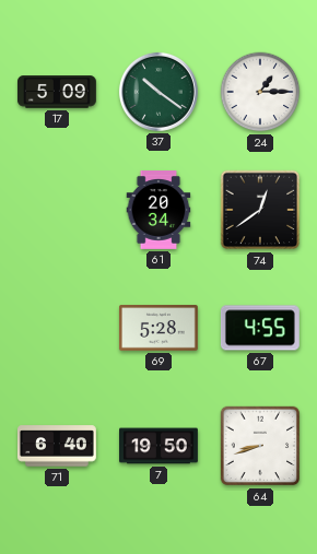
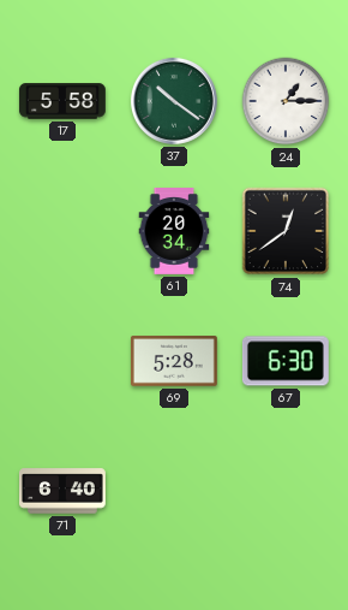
17: 5:09 -> 5:58 (62, 101)
67: 4:55 -> 6:30 (286, 361)
7: 19:50 -> none (160, 446)
64: 8:42 -> none (260, 446)
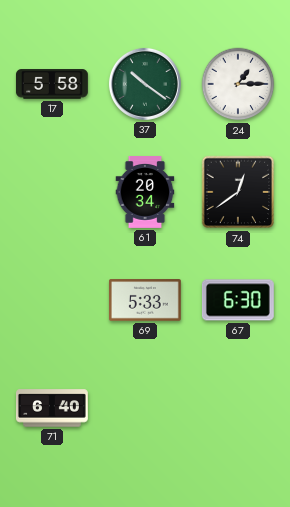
69: 5:28 -> 5:33 (145, 300)
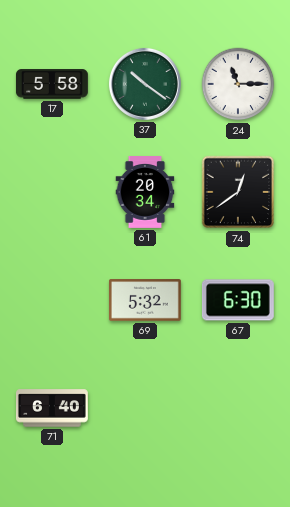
24: 1:15 -> 11:15 (238, 84)
69: 5:33 -> 5:32 (145, 300)
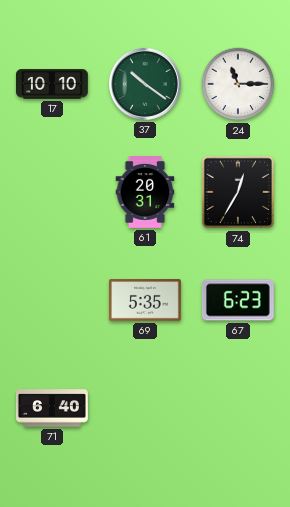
17: 5:58 -> 10:10 (52, 84)
61: 20:34 -> 20:31 (145, 193)
74: 12:39 -> 12:35 (238, 192)
69: 5:32 -> 5:35 (145, 300)
67: 6:30 -> 6:23 (238, 300)
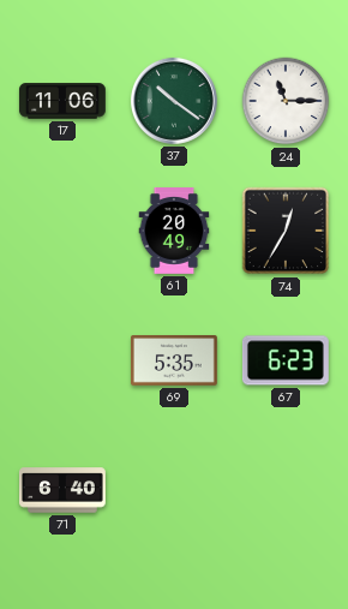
17: 10:10 -> 11:06 (62, 101)
61: 20:31 -> 20:49 (174, 232)
